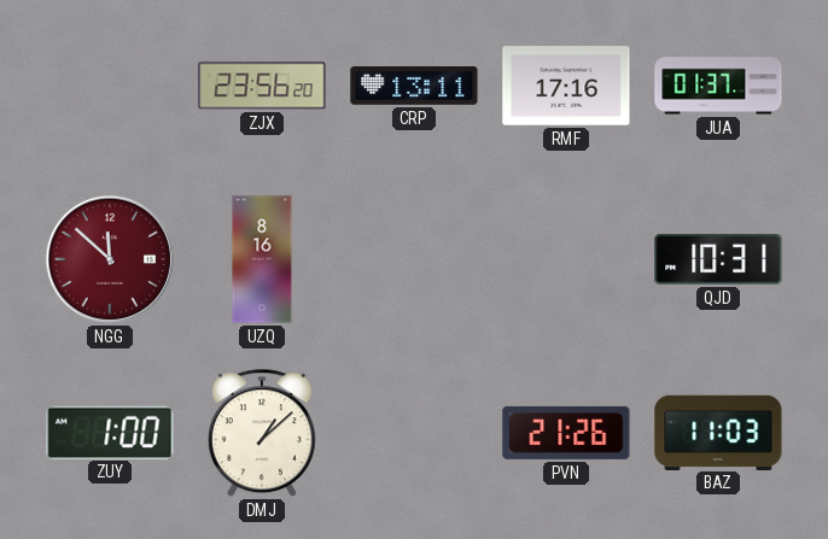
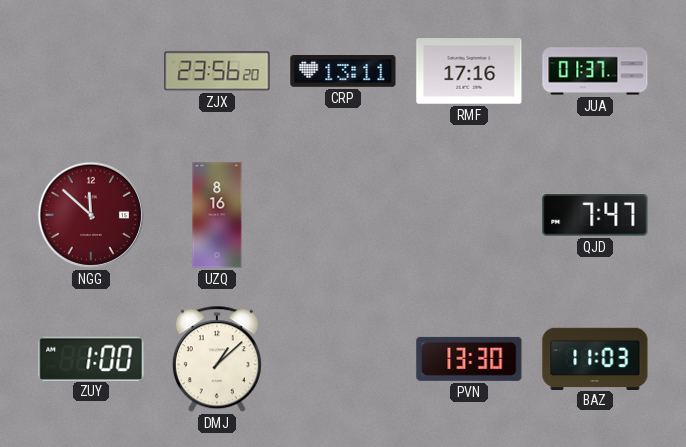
QJD: 10:31 -> 7:47 (595, 215)
PVN: 21:26 -> 13:30 (469, 359)
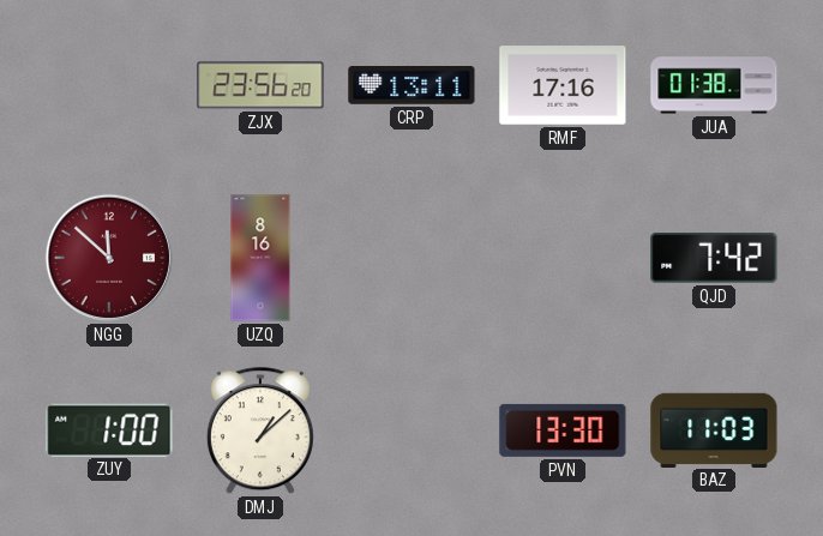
JUA: 01:37 -> 01:38 (714, 85)
QJD: 7:47 -> 7:42 (714, 258)
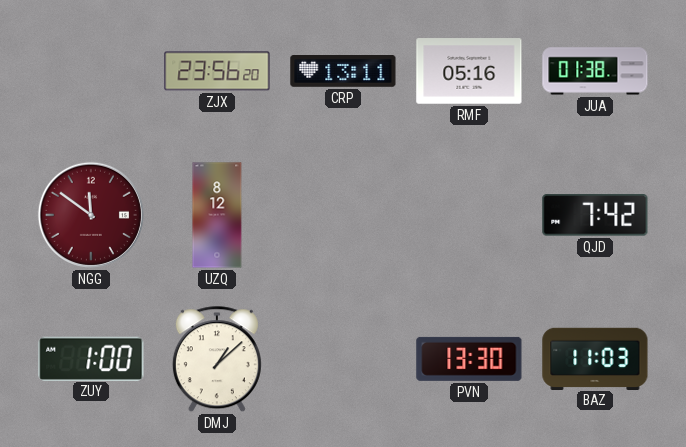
RMF: 17:16 -> 05:16 (469, 71)
NGG: 11:52 -> 11:51 (91, 215)
UZQ: 8:16 -> 8:12 (217, 215)
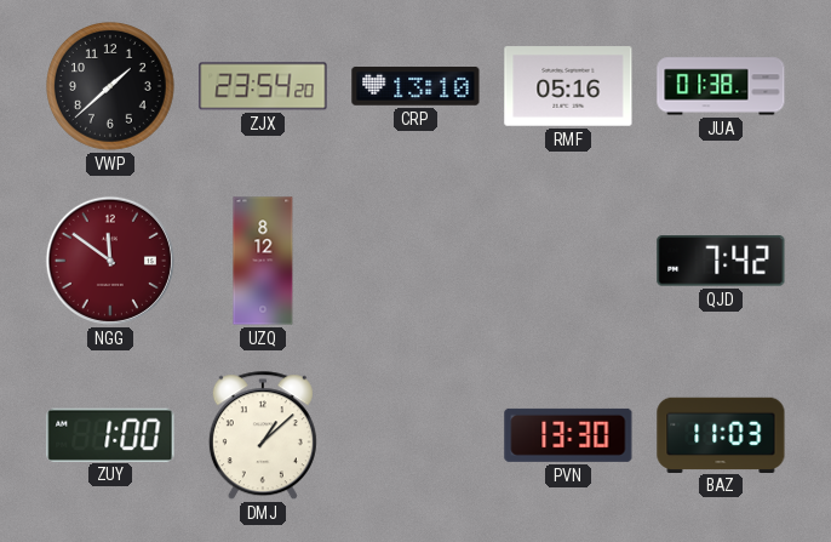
VWP: none -> 1:38 (111, 87)
ZJX: 23:56 -> 23:54 (263, 86)
CRP: 13:11 -> 13:10 (415, 87)
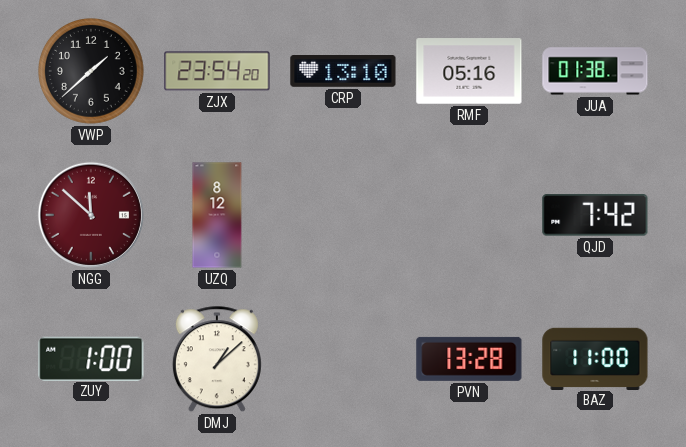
NGG: 11:51 -> 11:52 (91, 215)
PVN: 13:30 -> 13:28 (469, 359)
BAZ: 11:03 -> 11:00 (595, 358)
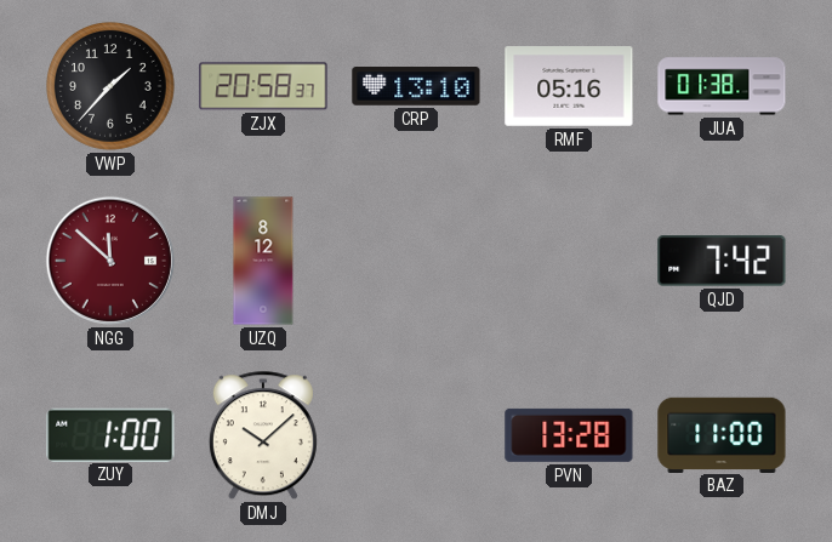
VWP: 1:38 -> 1:37 (112, 87)
ZJX: 23:54 -> 20:58 (263, 86)
DMJ: 1:08 -> 10:08 (263, 437)
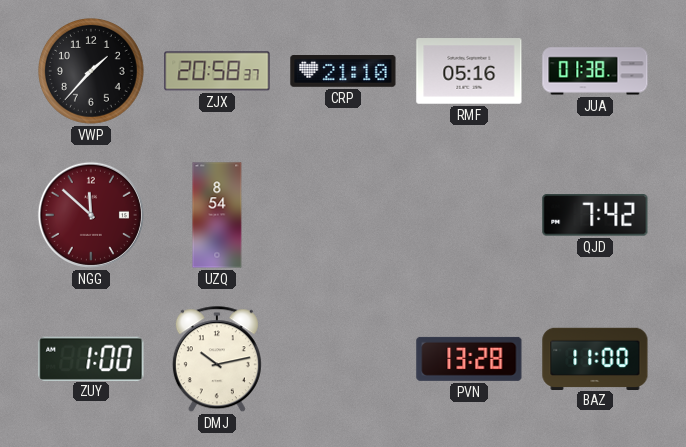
CRP: 13:10 -> 21:10 (343, 72)
UZQ: 8:12 -> 8:54 (217, 215)
DMJ: 10:08 -> 10:13 (217, 360)
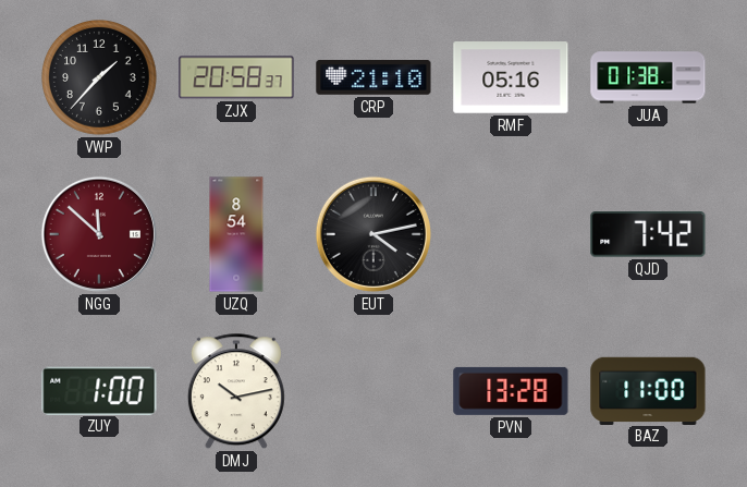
EUT: none -> 4:13 (373, 234)
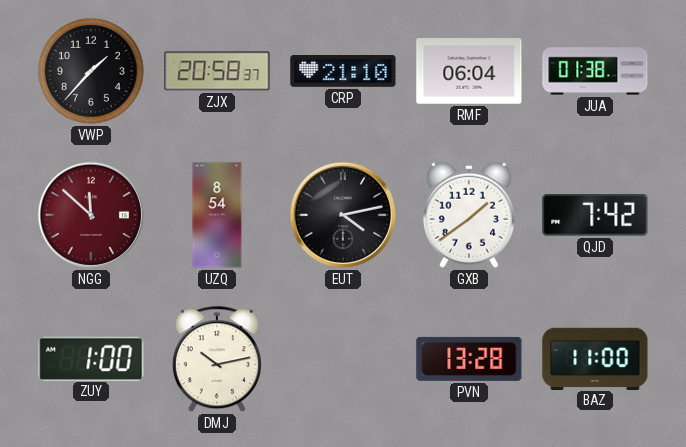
RMF: 05:16 -> 06:04 (469, 71)
GXB: none -> 1:39 (469, 215)
